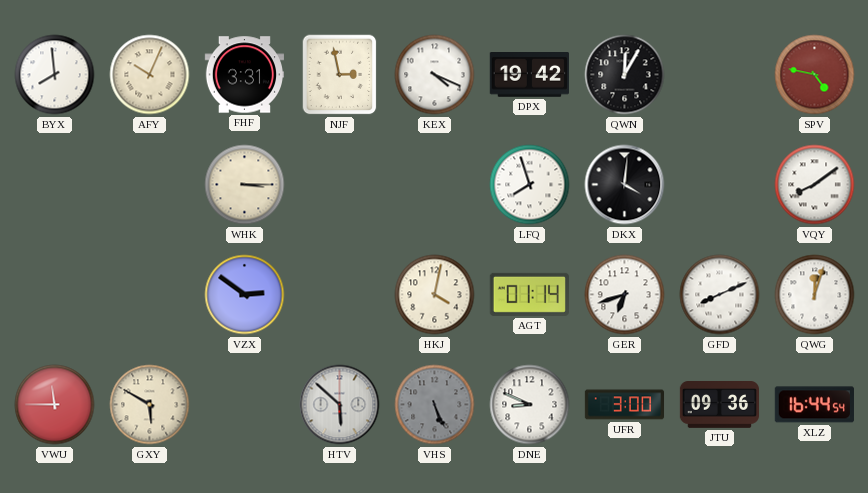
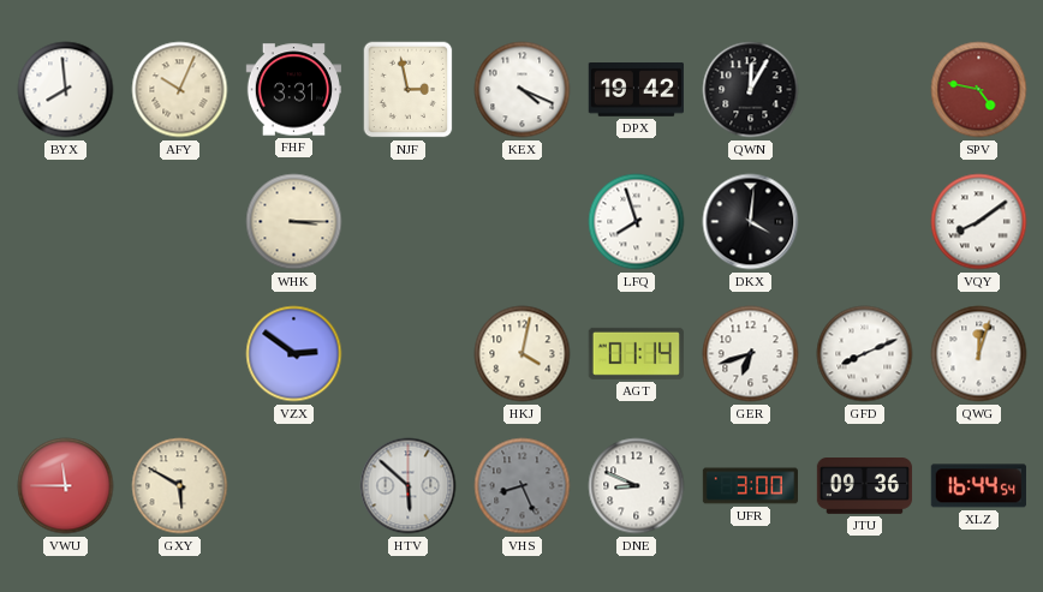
VHS: 5:26 -> 8:26 (523, 486)
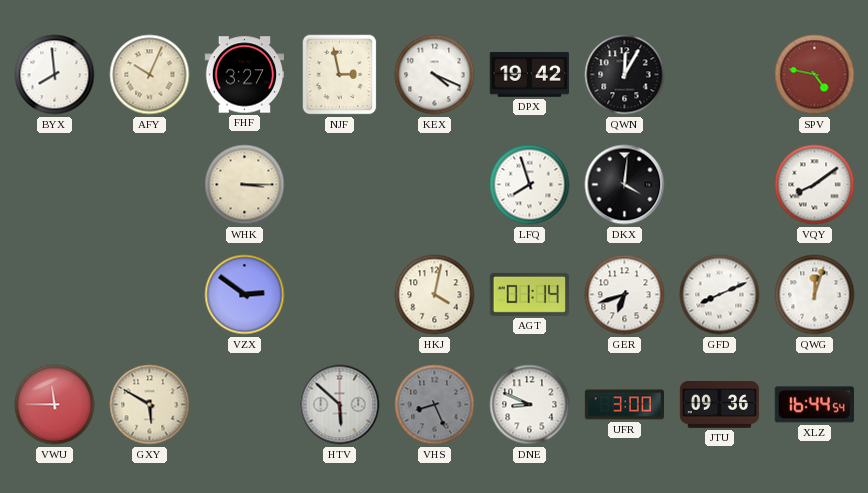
FHF: 3:31 -> 3:27 (244, 75)
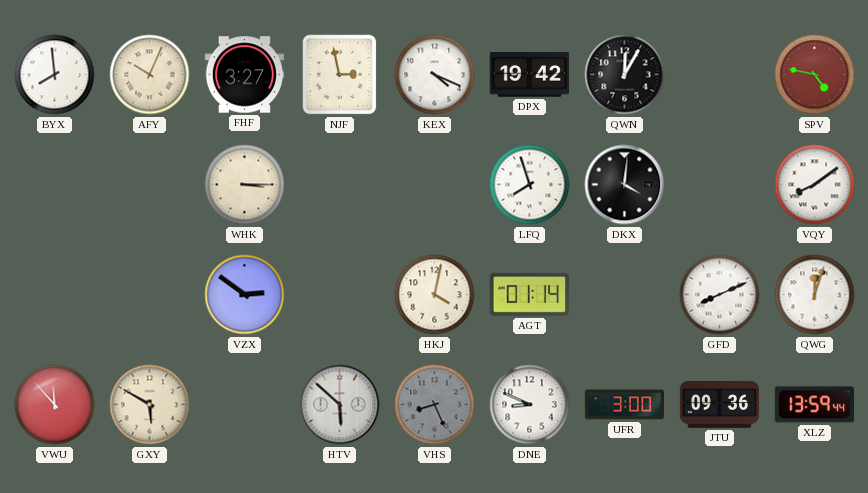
GER: 6:42 -> none (625, 295)
VWU: 11:45 -> 11:53 (55, 405)
XLZ: 16:44 -> 13:59 (814, 405)
